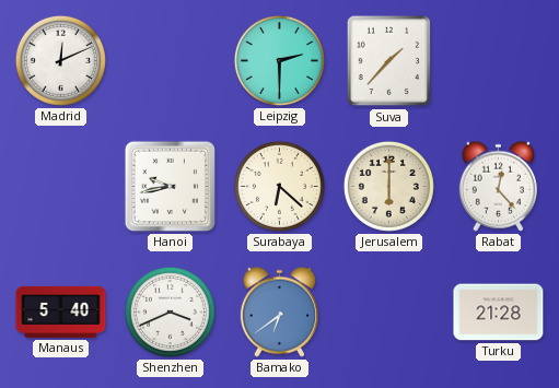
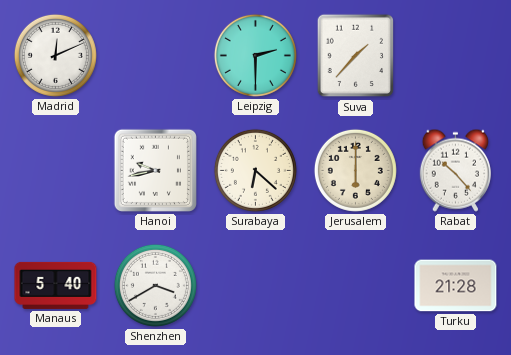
Rabat: 12:23 -> 10:23 (455, 170)
Shenzhen: 3:41 -> 3:40 (155, 285)
Bamako: 6:39 -> none (279, 311)
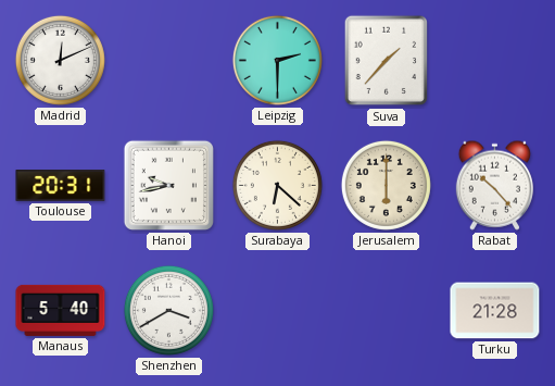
Toulouse: none -> 20:31 (61, 186)
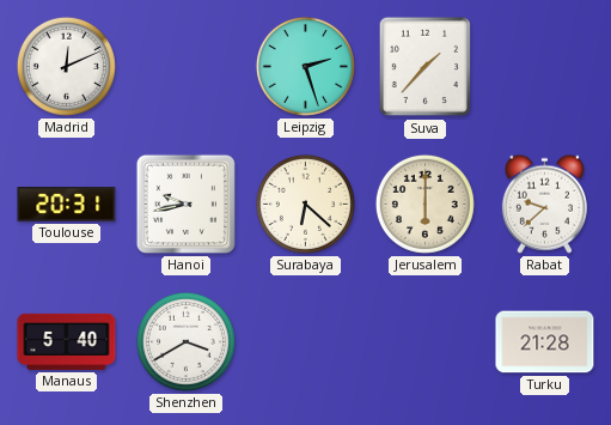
Leipzig: 2:30 -> 2:27 (305, 66)
Rabat: 10:23 -> 9:38 (544, 204)
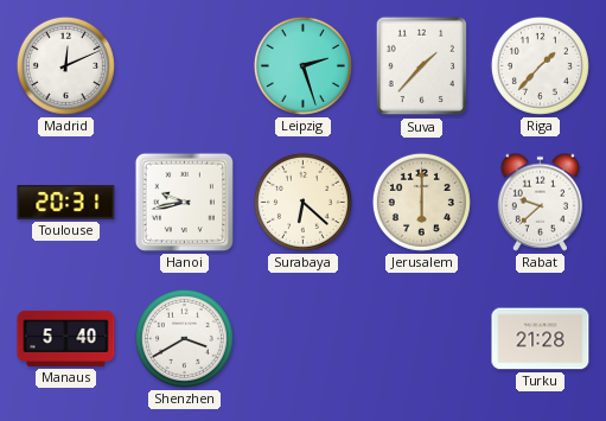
Riga: none -> 1:37 (540, 65)
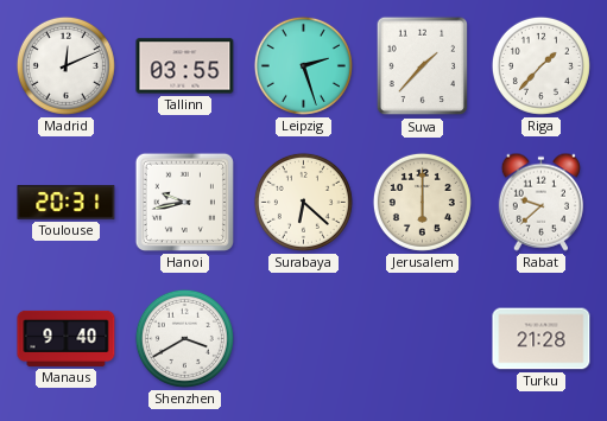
Tallinn: none -> 03:55 (185, 66)
Manaus: 5:40 -> 9:40 (67, 338)
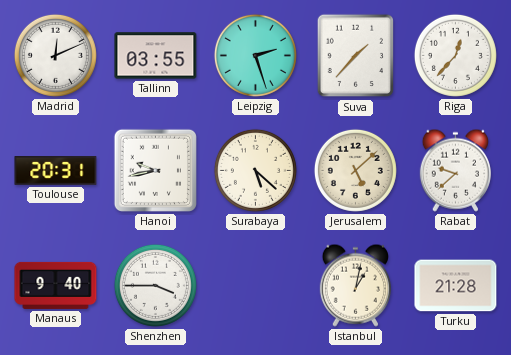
Riga: 1:37 -> 12:37 (455, 55)
Surabaya: 6:22 -> 5:22 (255, 170)
Jerusalem: 6:00 -> 5:08 (355, 170)
Shenzhen: 3:40 -> 3:45 (155, 285)
Istanbul: none -> 1:02 (355, 285)
